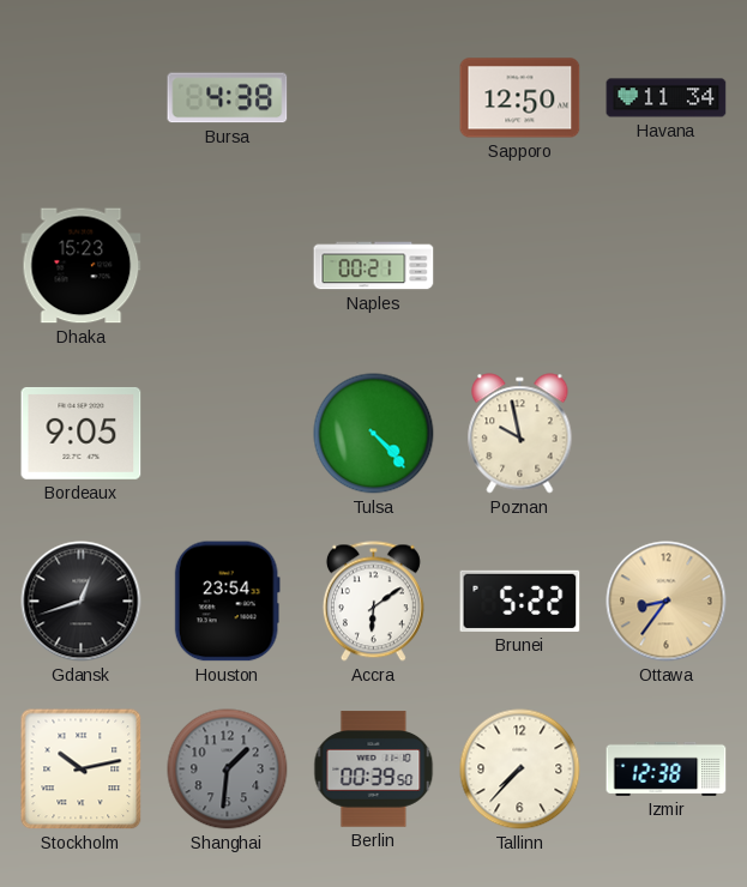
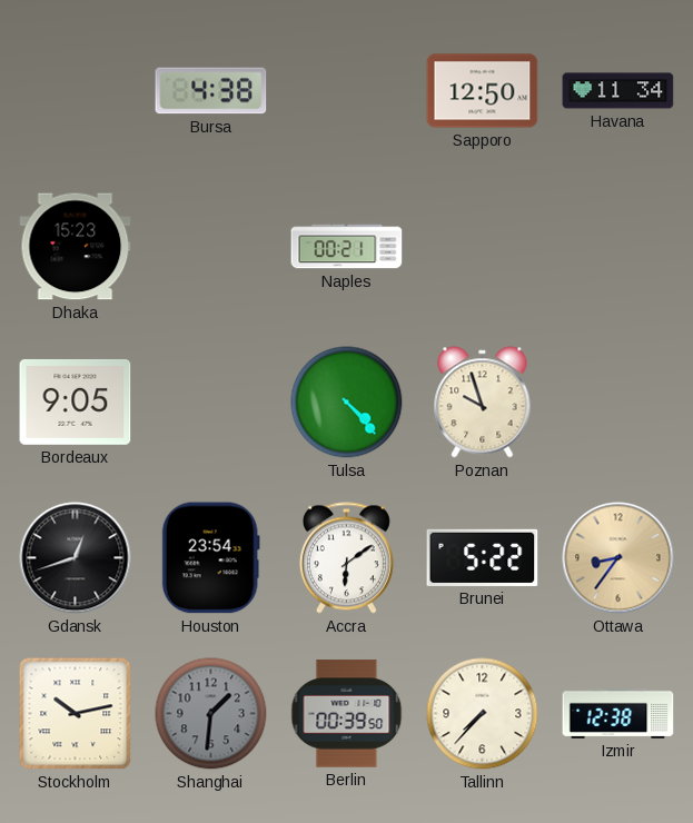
Poznan: 9:58 -> 9:57 (483, 403)
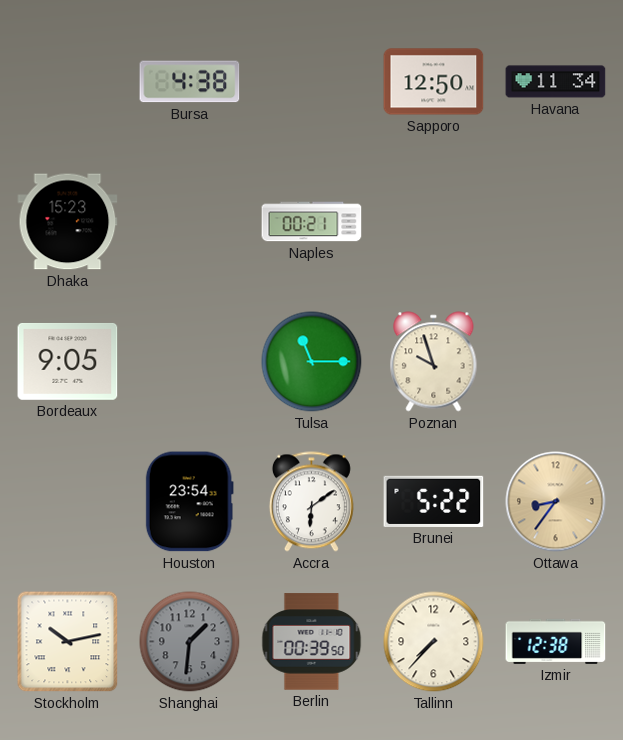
Tulsa: 4:23 -> 11:15 (312, 362)
Gdansk: 12:42 -> none (76, 558)
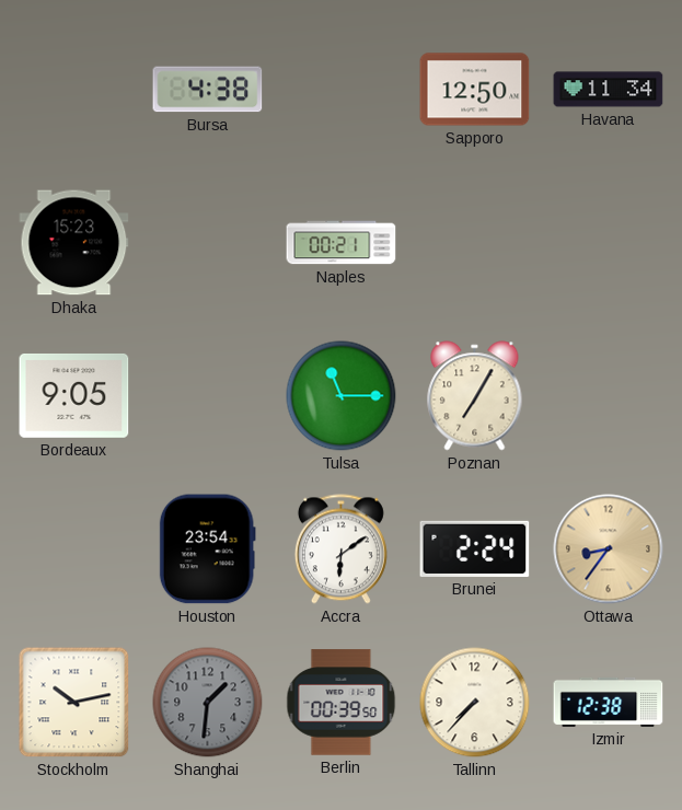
Poznan: 9:57 -> 7:05 (475, 396)
Brunei: 5:22 -> 2:24 (475, 548)
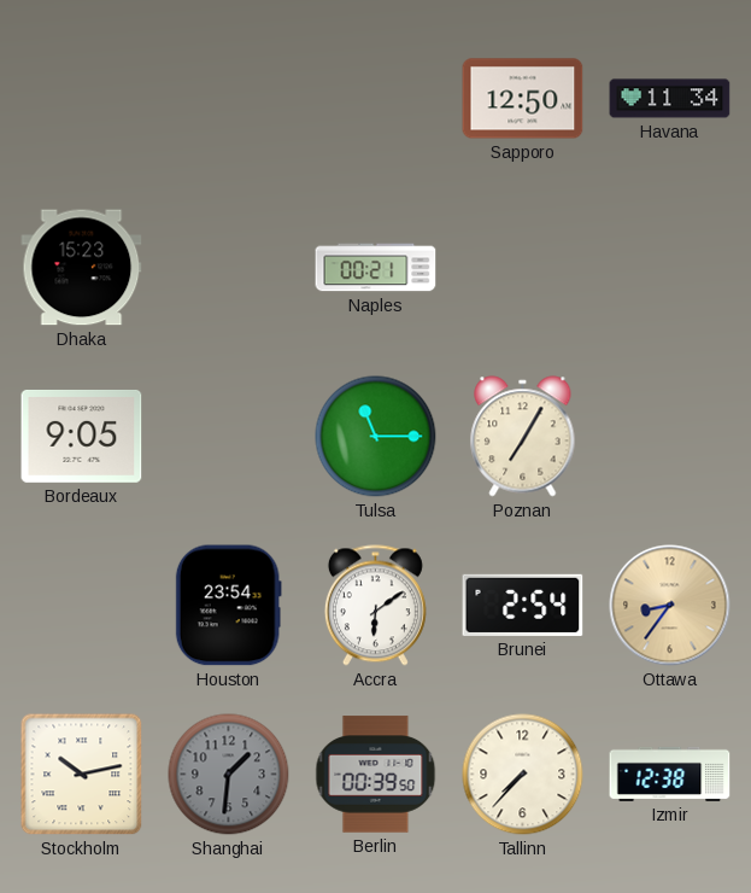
Bursa: 4:38 -> none (208, 90)
Brunei: 2:24 -> 2:54 (523, 605)
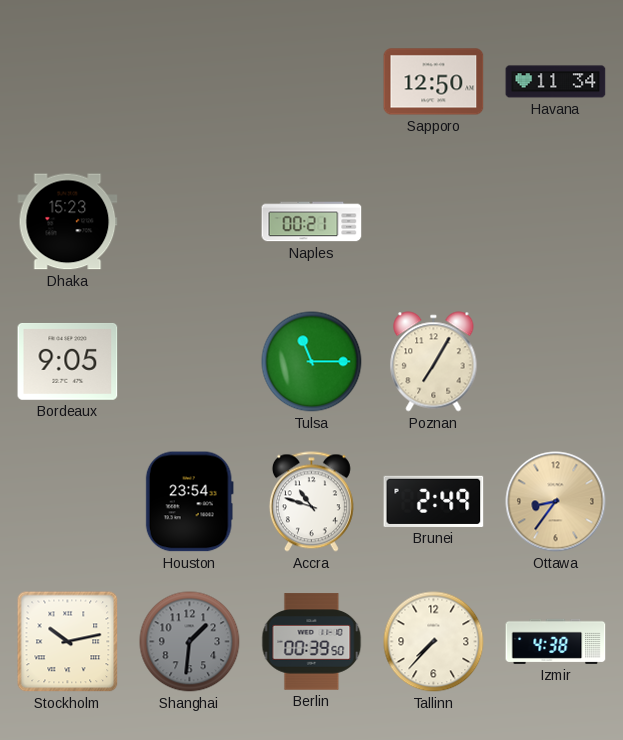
Accra: 6:09 -> 10:48 (311, 502)
Brunei: 2:54 -> 2:49 (434, 501)
Izmir: 12:38 -> 4:38 (556, 641)
